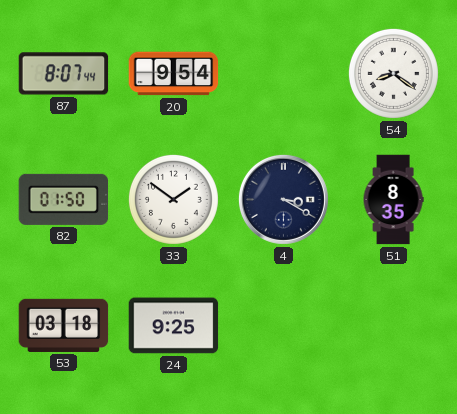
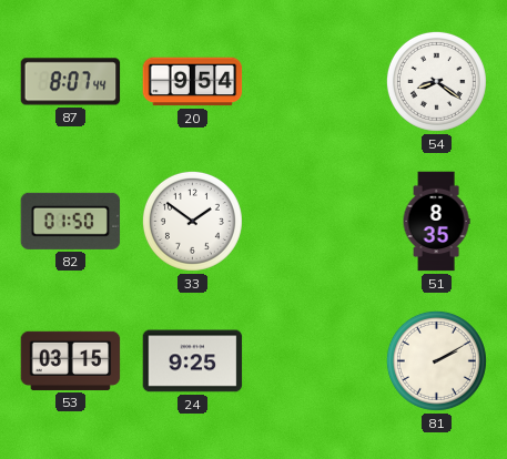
4: 3:20 -> none (283, 199)
53: 03:18 -> 03:15 (71, 360)
81: none -> 2:10 (436, 360)
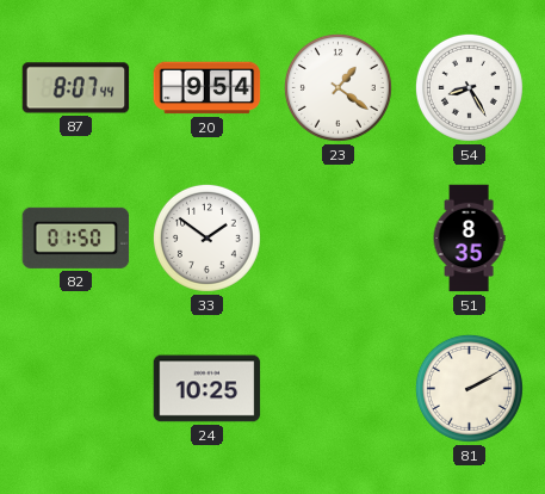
23: none -> 1:21 (337, 87)
54: 8:21 -> 8:25 (469, 87)
53: 03:15 -> none (71, 360)
24: 9:25 -> 10:25 (208, 389)
